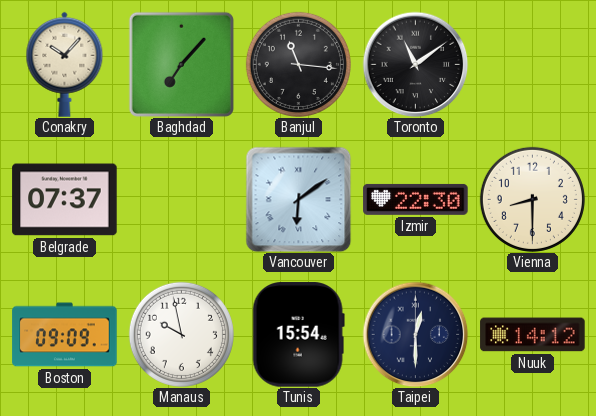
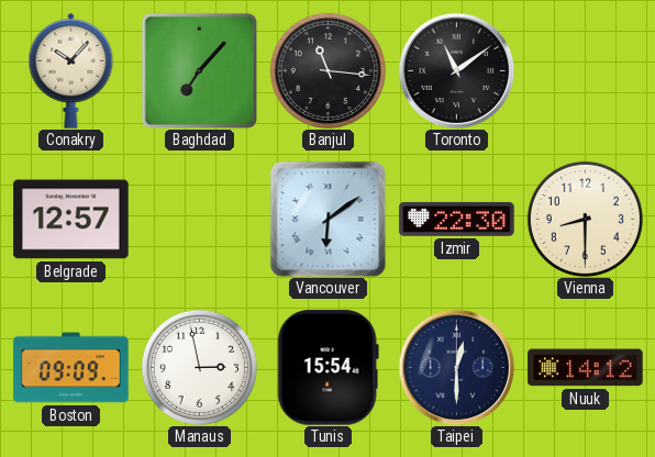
Belgrade: 07:37 -> 12:57 (71, 220)
Manaus: 9:58 -> 2:58 (199, 367)
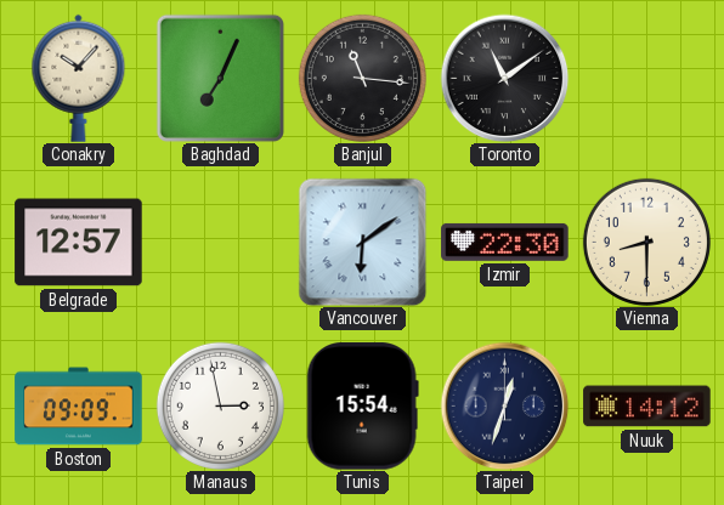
Baghdad: 7:07 -> 7:04 (220, 78)
Taipei: 12:30 -> 12:33 (504, 405)
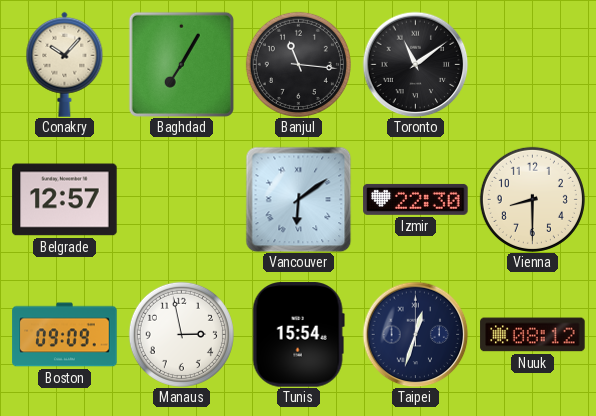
Baghdad: 7:04 -> 7:05 (181, 64)
Nuuk: 14:12 -> 08:12 (533, 335)
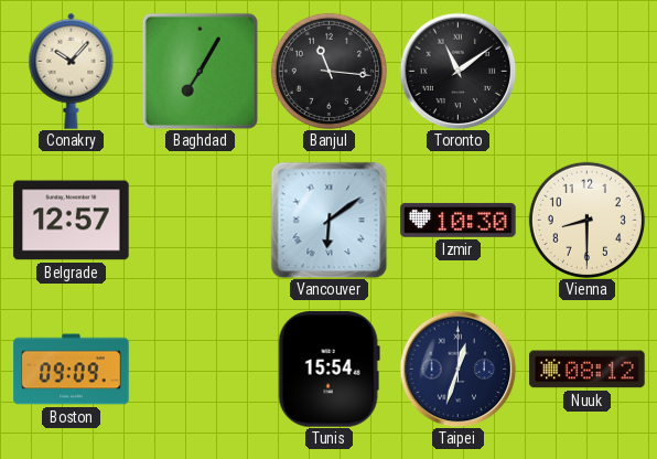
Izmir: 22:30 -> 10:30 (459, 220)
Manaus: 2:58 -> none (181, 334)
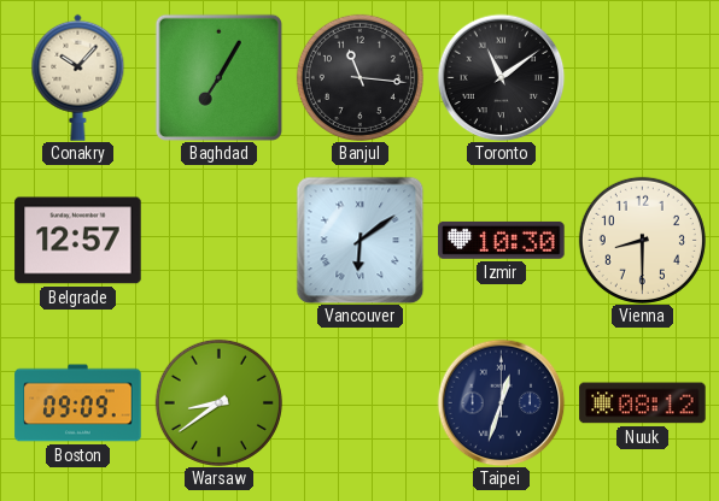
Warsaw: none -> 8:39 (218, 402)
Tunis: 15:54 -> none (328, 370)
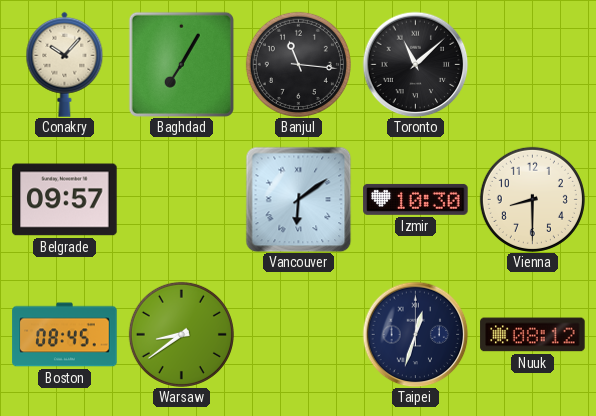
Toronto: 11:09 -> 11:08 (415, 64)
Belgrade: 12:57 -> 09:57 (65, 200)
Boston: 09:09 -> 08:45 (65, 335)
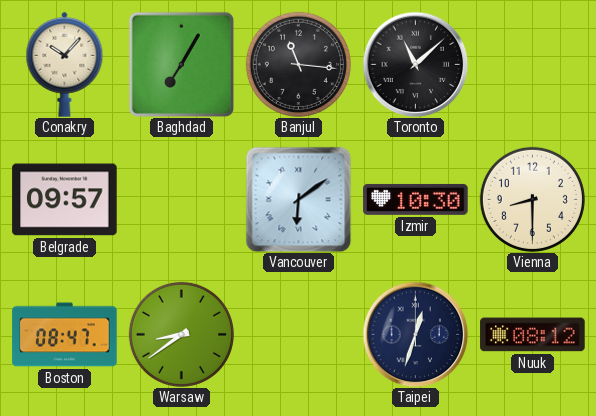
Boston: 08:45 -> 08:47 (65, 335)
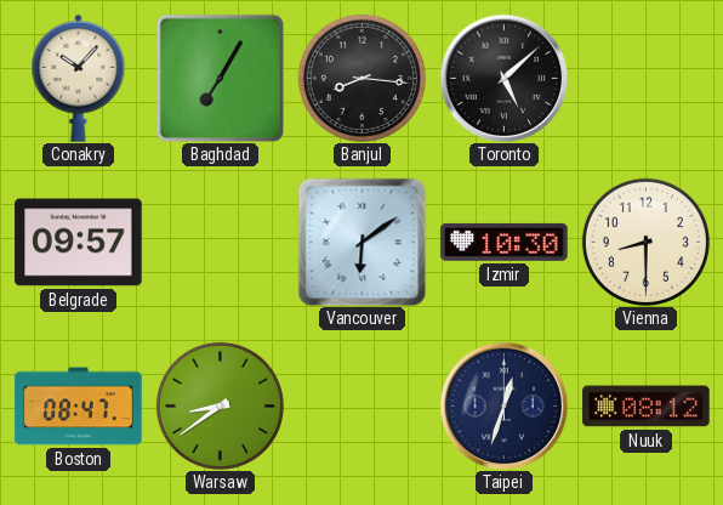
Banjul: 11:16 -> 8:16 (362, 78)
Toronto: 11:08 -> 5:08 (503, 78)
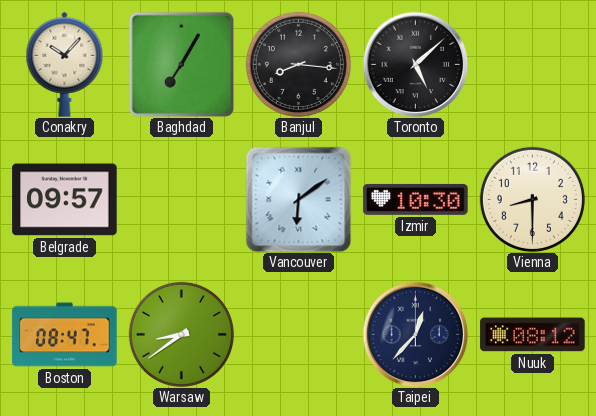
Taipei: 12:33 -> 12:37 (415, 334)
